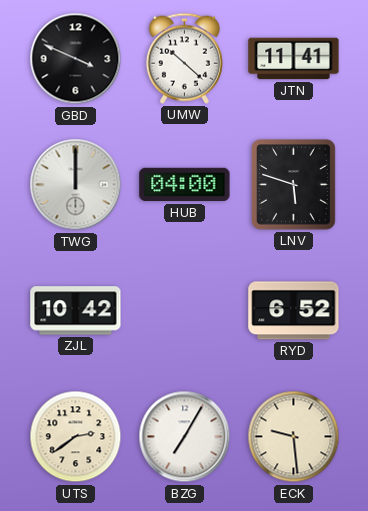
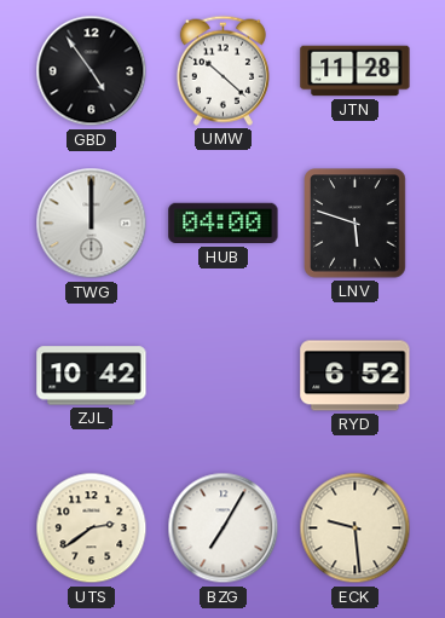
GBD: 3:49 -> 4:54 (92, 71)
JTN: 11:41 -> 11:28 (356, 71)
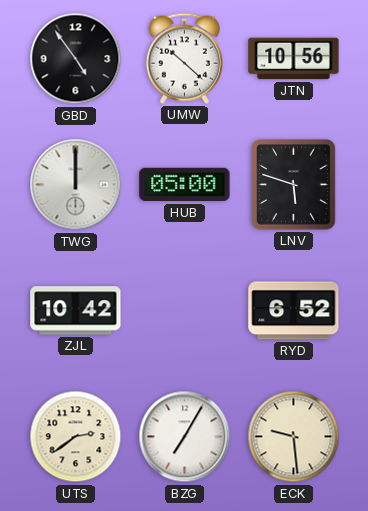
JTN: 11:28 -> 10:56 (294, 59)
HUB: 04:00 -> 05:00 (185, 185)
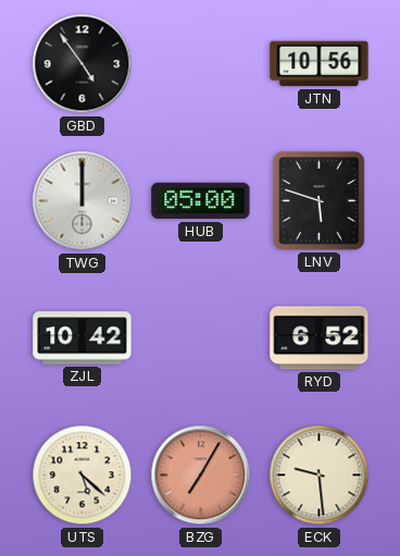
UMW: 10:22 -> none (184, 58)
UTS: 2:39 -> 5:22 (83, 475)
BZG dial: white -> salmon (201, 475)
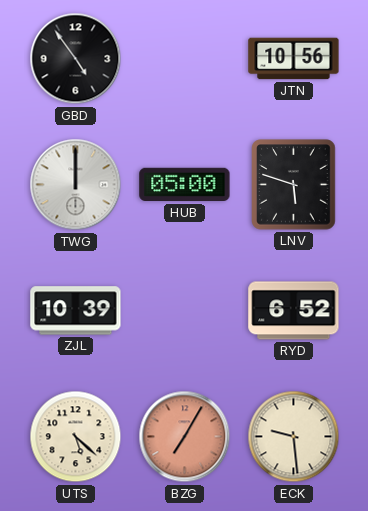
ZJL: 10:42 -> 10:39 (76, 311)
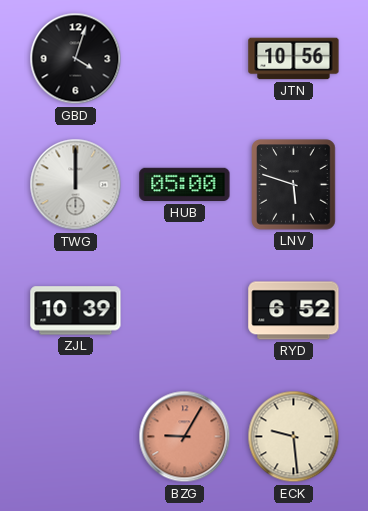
GBD: 4:54 -> 4:03 (76, 59)
UTS: 5:22 -> none (76, 437)
BZG: 7:05 -> 9:05 (185, 437)
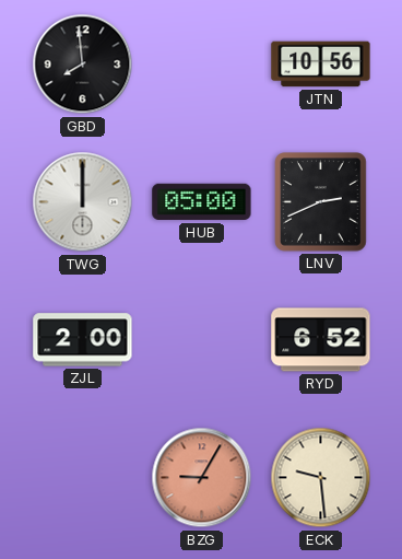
GBD: 4:03 -> 7:59 (83, 65)
LNV: 5:48 -> 2:41 (321, 202)
ZJL: 10:39 -> 2:00 (83, 340)
